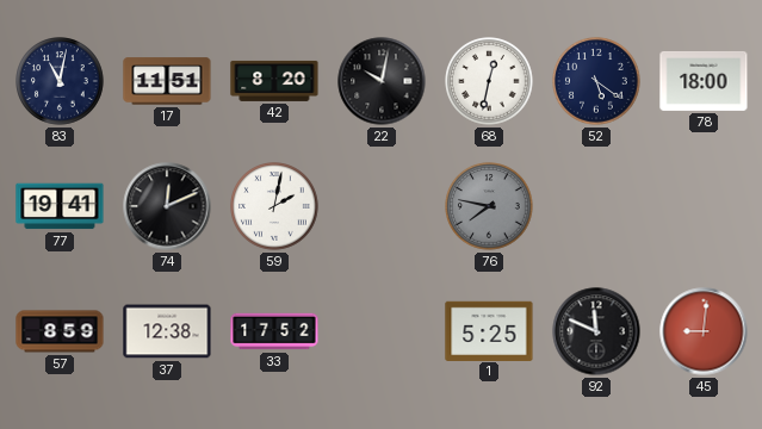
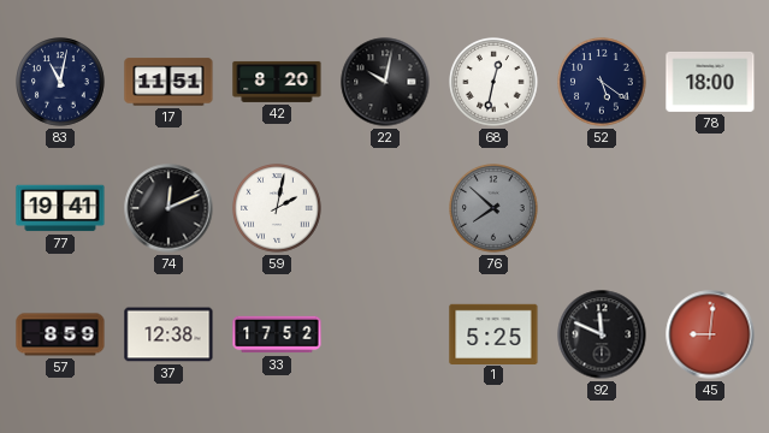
76: 7:47 -> 7:52 (493, 208)
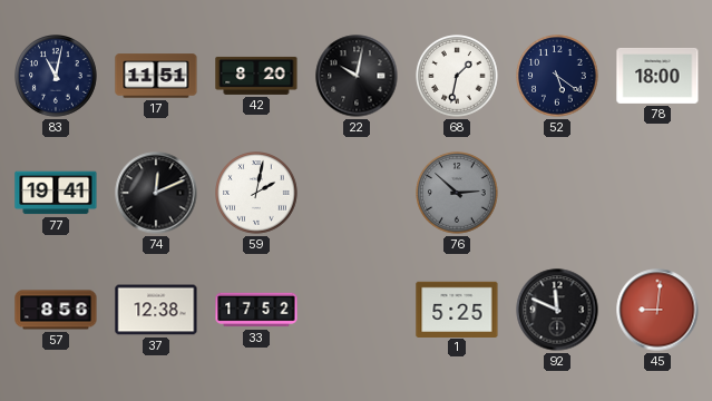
68: 12:32 -> 1:32 (457, 76)
76: 7:52 -> 2:52 (457, 193)
57: 8:59 -> 8:56 (56, 310)
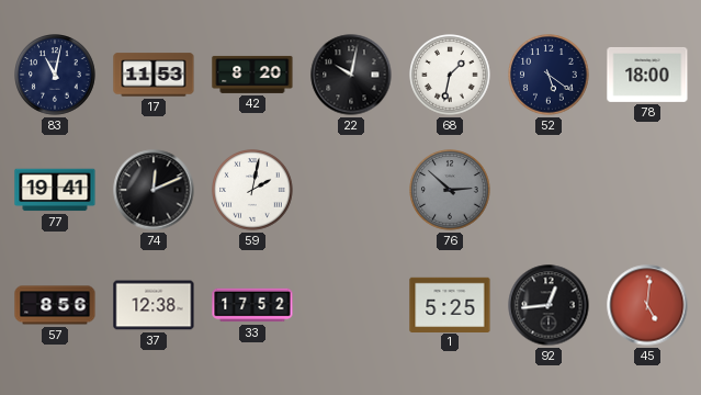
17: 11:51 -> 11:53 (154, 75)
92: 11:49 -> 12:44 (549, 305)
45: 9:01 -> 5:01 (647, 305)
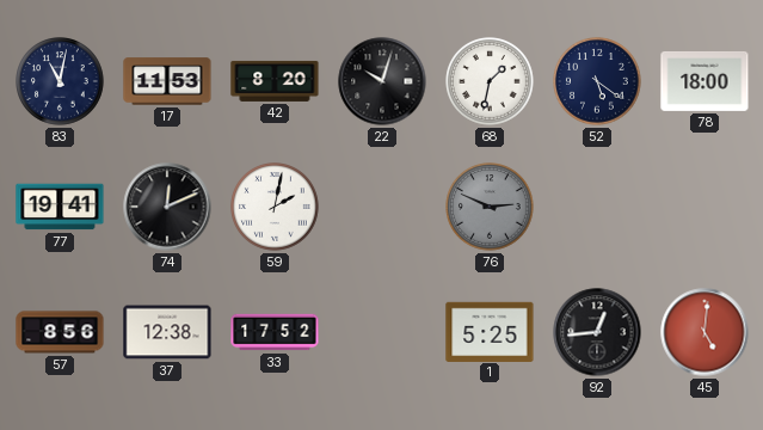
22: 10:02 -> 10:03 (382, 81)
76: 2:52 -> 2:49 (490, 207)
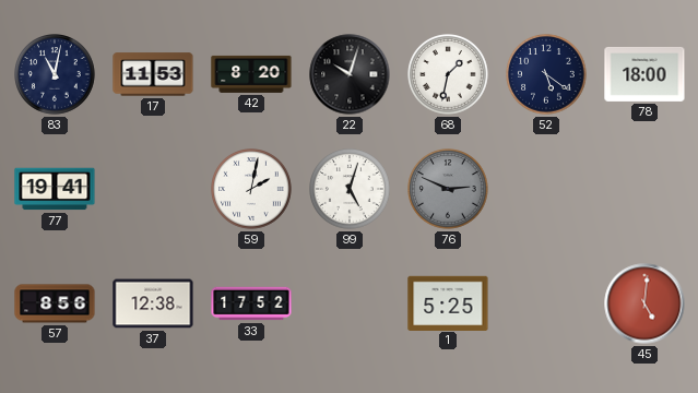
74: 12:11 -> none (167, 207)
99: none -> 5:03 (350, 189)
92: 12:44 -> none (597, 332)
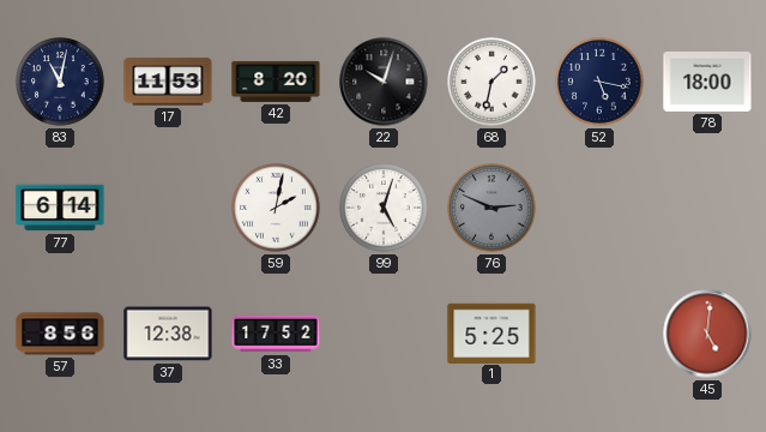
52: 5:21 -> 5:17 (599, 82)
77: 19:41 -> 6:14 (60, 208)
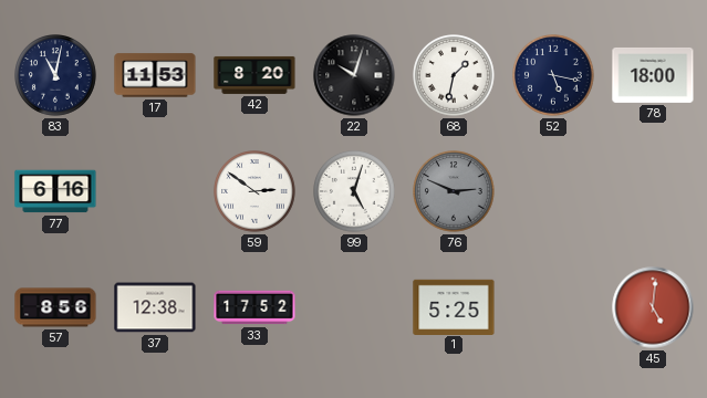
77: 6:14 -> 6:16 (55, 191)
59: 2:02 -> 2:51 (254, 191)
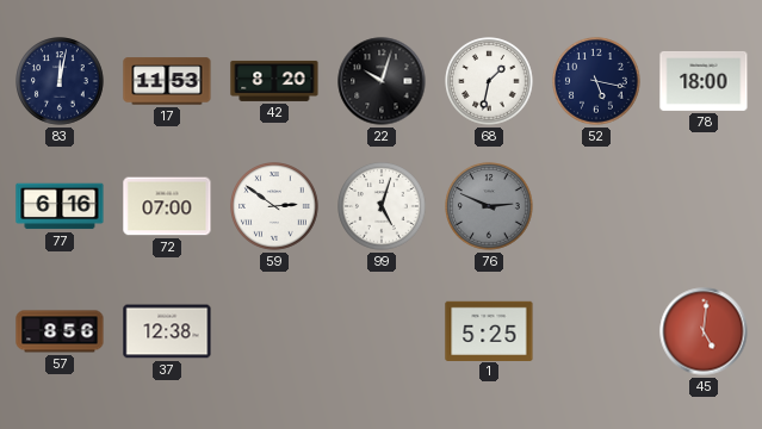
83: 11:02 -> 12:02 (60, 81)
72: none -> 07:00 (167, 206)
33: 17:52 -> none (254, 307)
